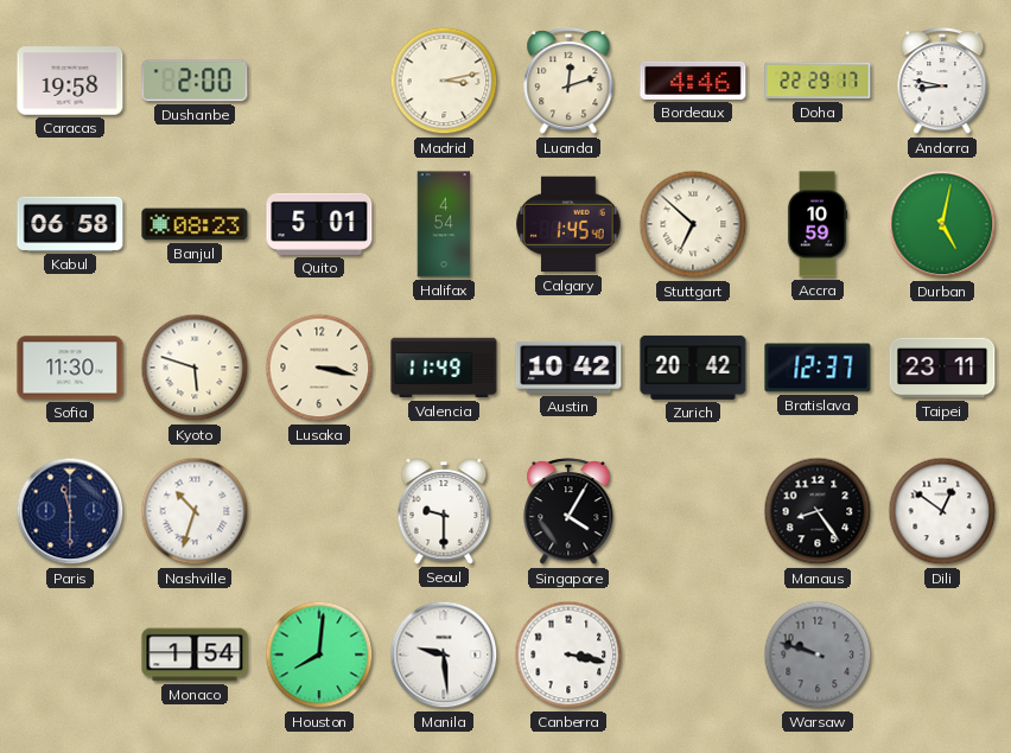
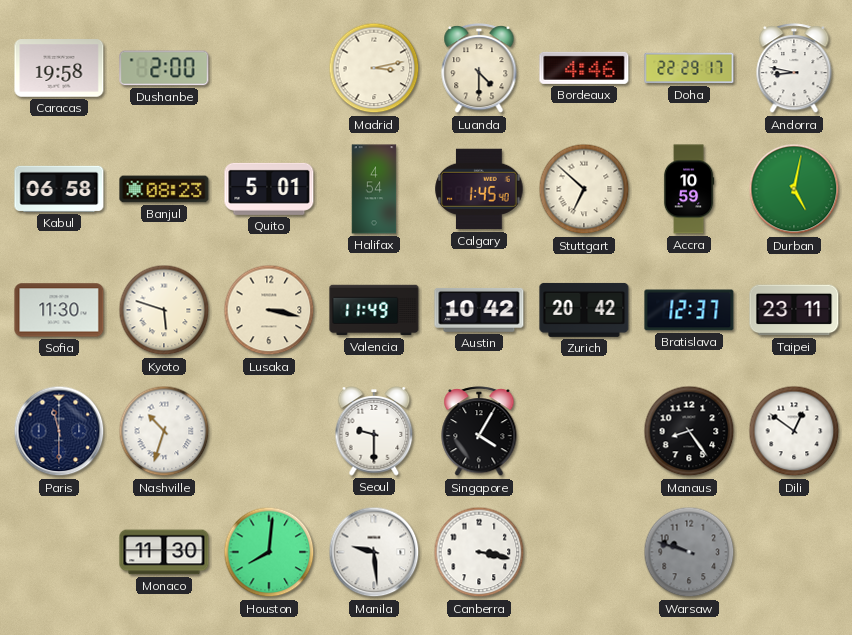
Luanda: 12:12 -> 4:30 (479, 69)
Monaco: 1:54 -> 11:30 (164, 552)
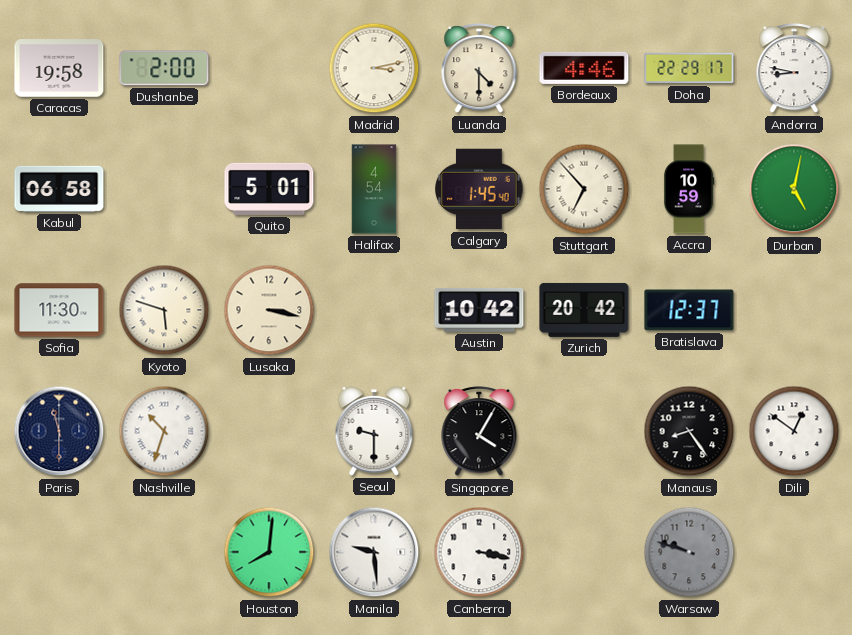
Banjul: 08:23 -> none (164, 189)
Stuttgart: 6:52 -> 6:53 (584, 189)
Valencia: 11:49 -> none (374, 310)
Taipei: 23:11 -> none (794, 310)
Monaco: 11:30 -> none (164, 552)
